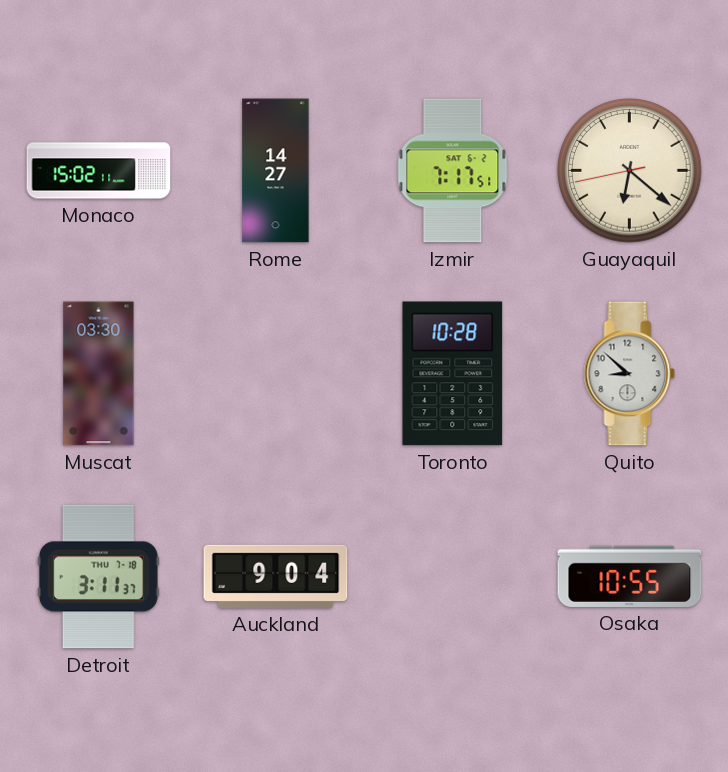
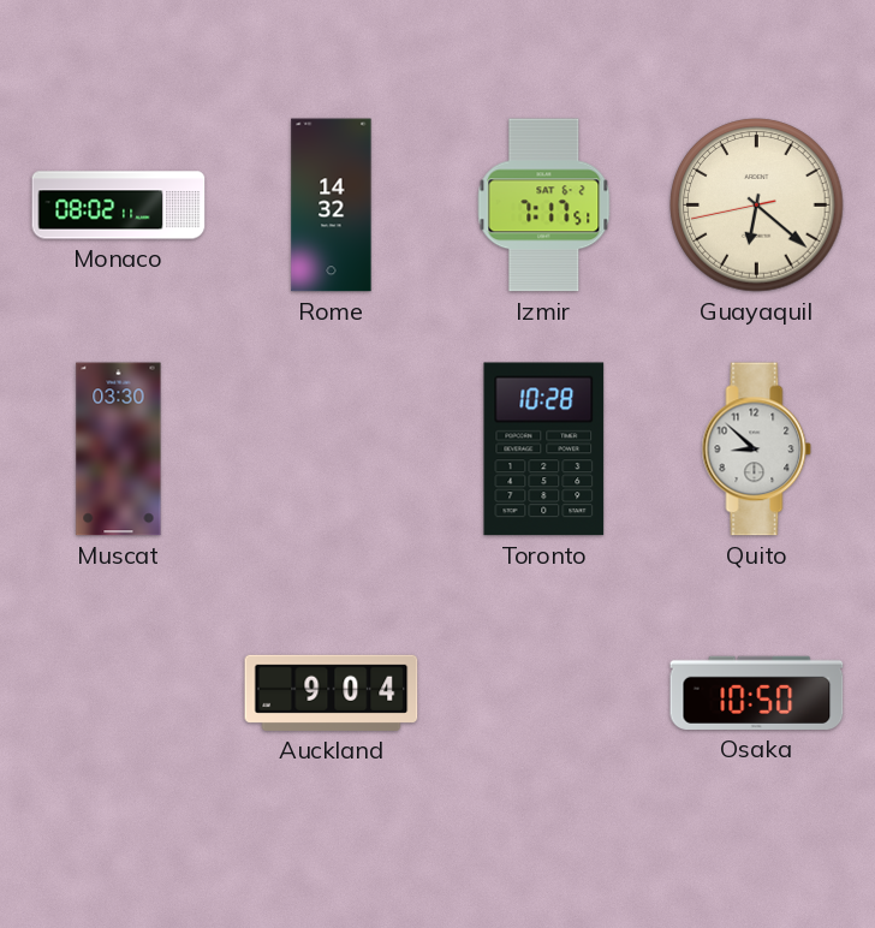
Monaco: 15:02 -> 08:02 (119, 206)
Rome: 14:27 -> 14:32 (332, 206)
Detroit: 3:11 -> none (98, 577)
Osaka: 10:55 -> 10:50 (757, 692)
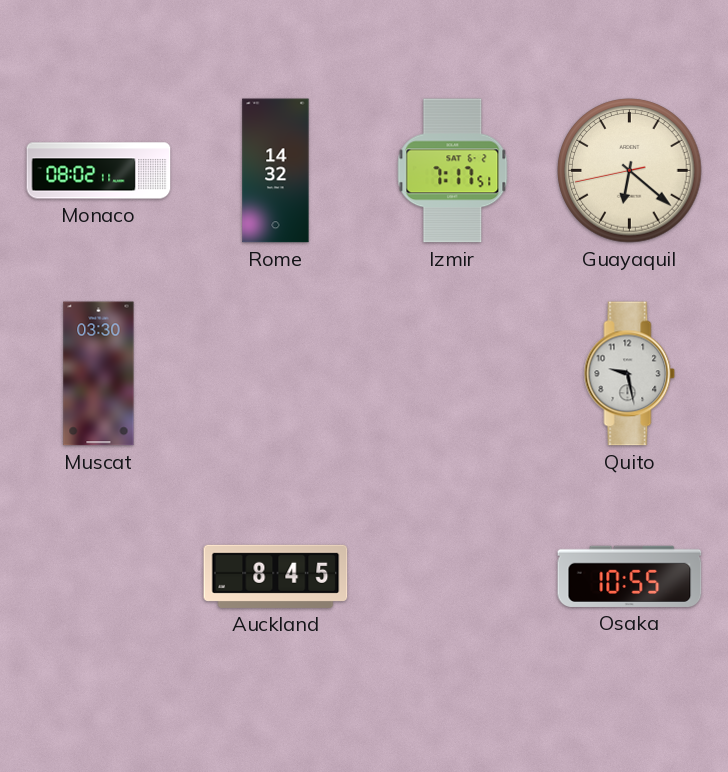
Toronto: 10:28 -> none (544, 450)
Quito: 8:52 -> 9:28 (630, 374)
Auckland: 9:04 -> 8:45 (276, 576)
Osaka: 10:50 -> 10:55 (630, 576)
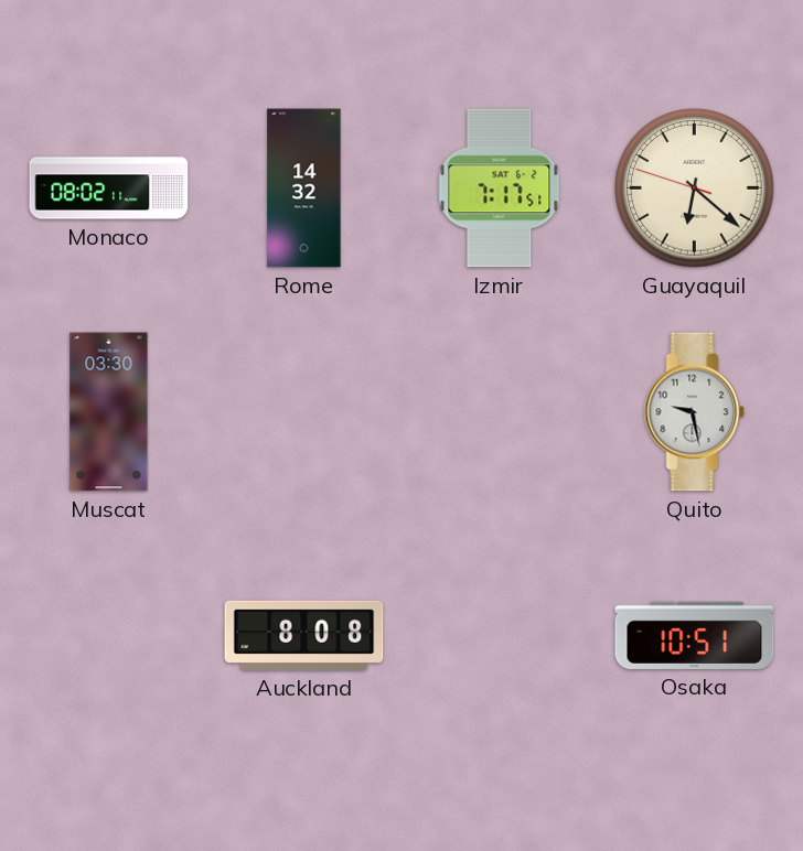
Guayaquil: 6:21:43 -> 6:21:48 (695, 188)
Auckland: 8:45 -> 8:08 (304, 635)
Osaka: 10:55 -> 10:51 (695, 635)
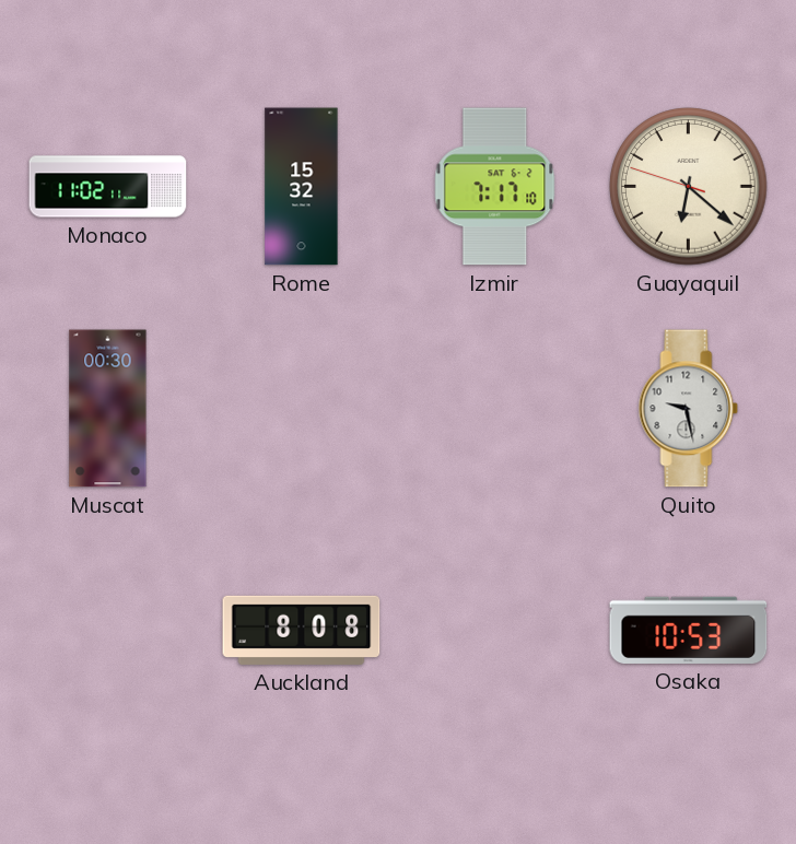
Monaco: 08:02 -> 11:02 (108, 187)
Rome: 14:32 -> 15:32 (302, 187)
Izmir: 7:17:51 -> 7:17:10 (495, 187)
Muscat: 03:30 -> 00:30 (108, 409)
Osaka: 10:51 -> 10:53 (689, 630)
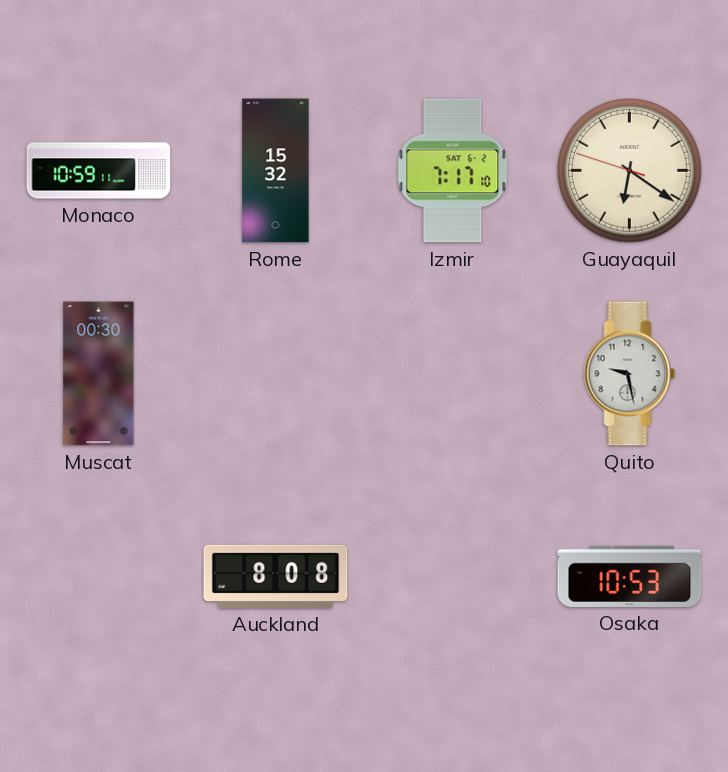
Monaco: 11:02 -> 10:59 (99, 171)
Guayaquil: 6:21 -> 6:20 (630, 171)
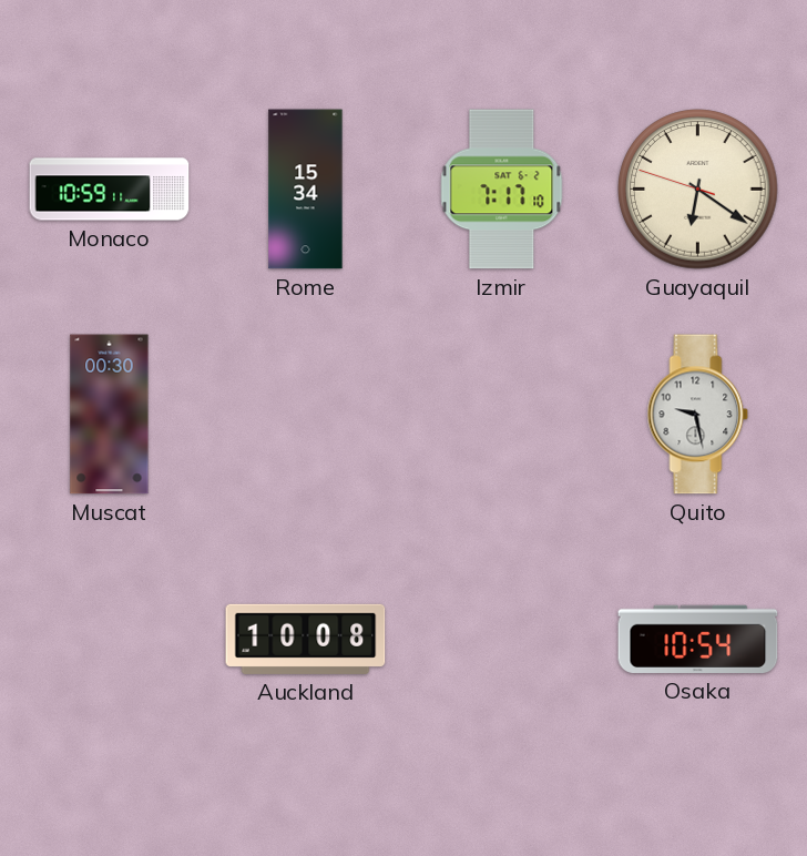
Rome: 15:32 -> 15:34 (306, 190)
Auckland: 8:08 -> 10:08 (306, 639)
Osaka: 10:53 -> 10:54 (698, 639)
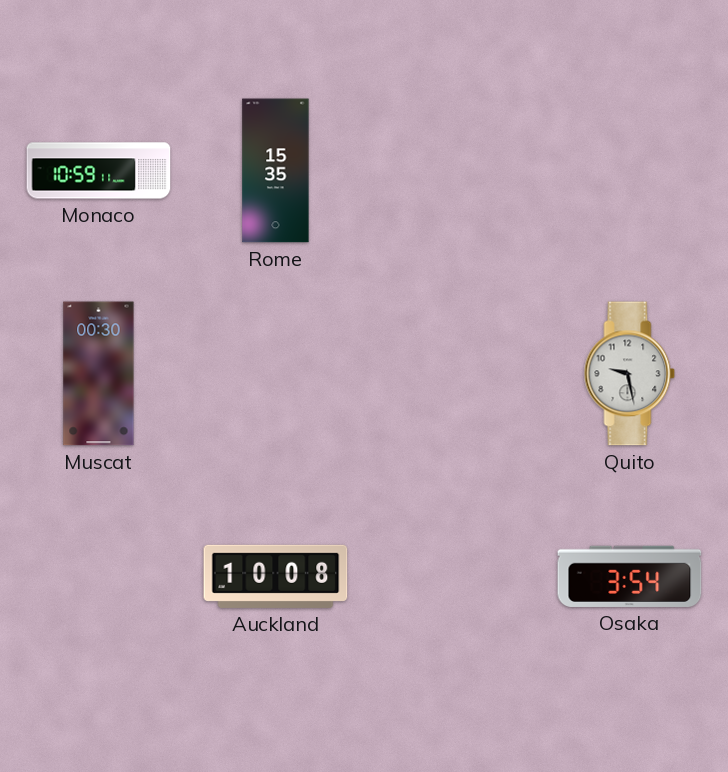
Rome: 15:34 -> 15:35 (276, 171)
Izmir: 7:17 -> none (502, 190)
Guayaquil: 6:20 -> none (698, 190)
Osaka: 10:54 -> 3:54 (630, 576)
